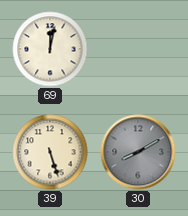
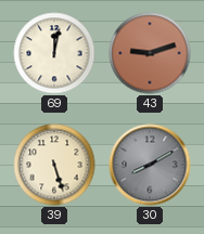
43: none -> 9:12 (150, 53)
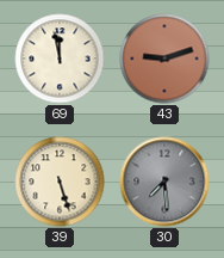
69: 12:02 -> 11:58 (60, 59)
30: 8:10 -> 7:29 (164, 182)
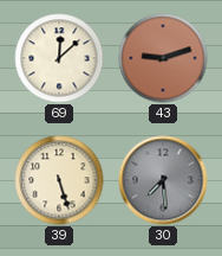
69: 11:58 -> 12:08 (59, 58)
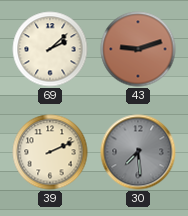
69: 12:08 -> 2:08 (50, 49)
39: 5:27 -> 2:11 (50, 152)
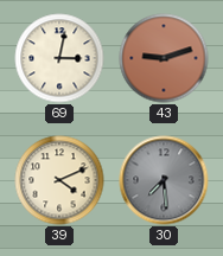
69: 2:08 -> 3:02 (59, 58)
39: 2:11 -> 4:11 (59, 180)
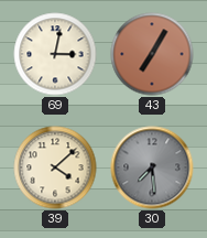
43: 9:12 -> 7:05 (152, 54)
39: 4:11 -> 4:08 (55, 167)
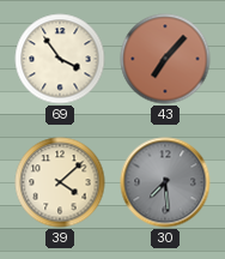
69: 3:02 -> 3:54 (60, 59)
43: 7:05 -> 7:07 (165, 59)
